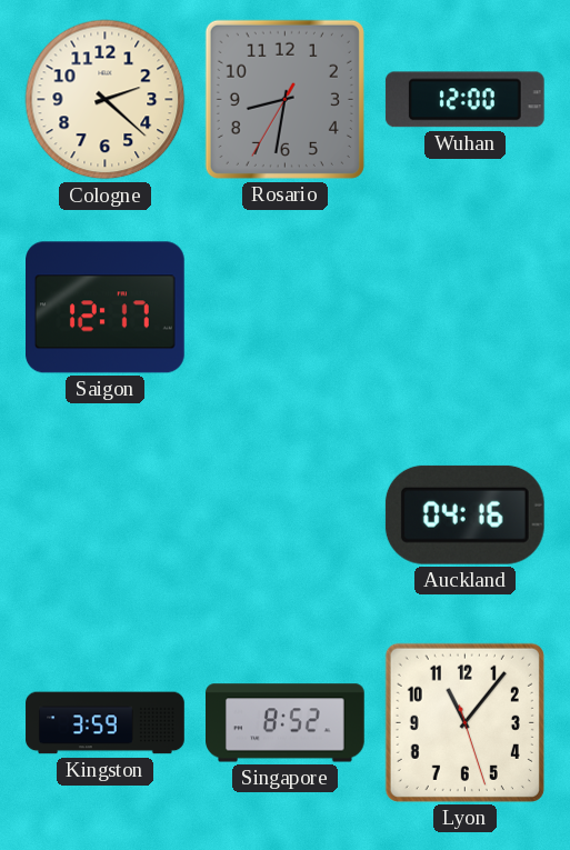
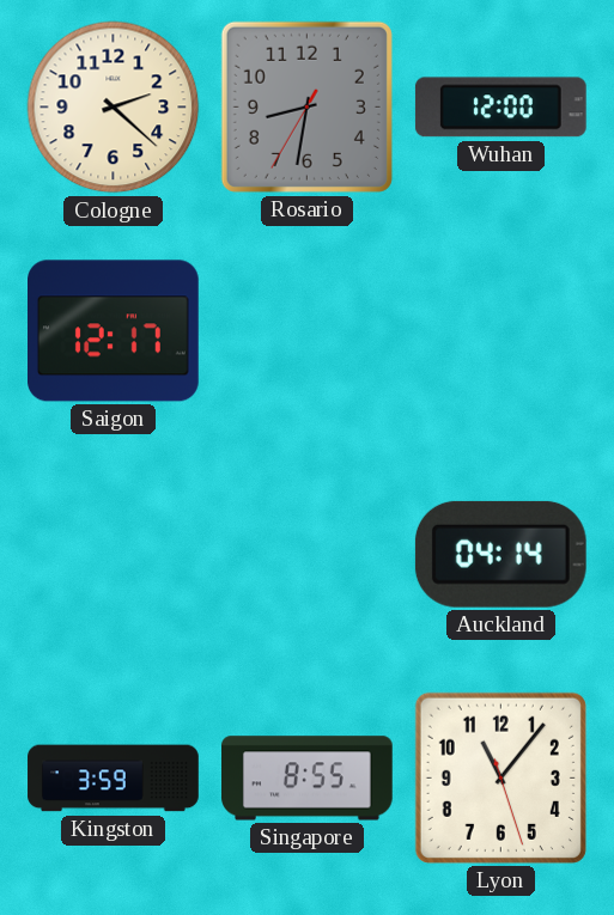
Auckland: 04:16 -> 04:14 (500, 554)
Singapore: 8:52 -> 8:55 (308, 779)
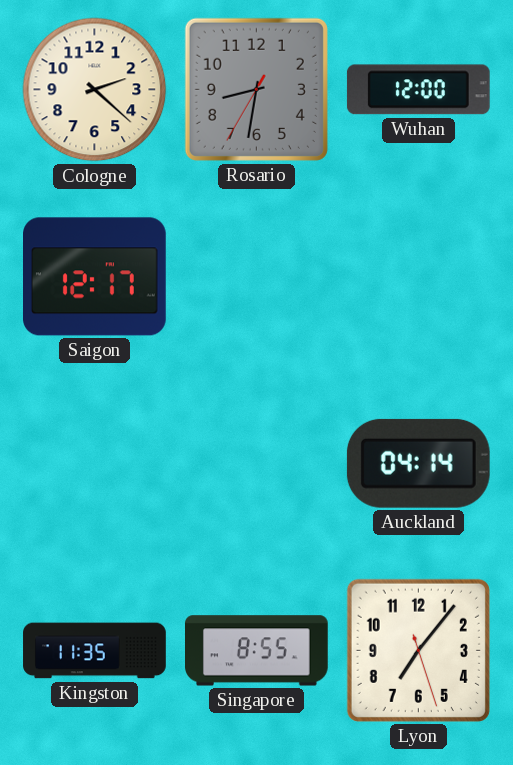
Kingston: 3:59 -> 11:35 (95, 651)
Lyon: 11:06 -> 7:06 (418, 650)
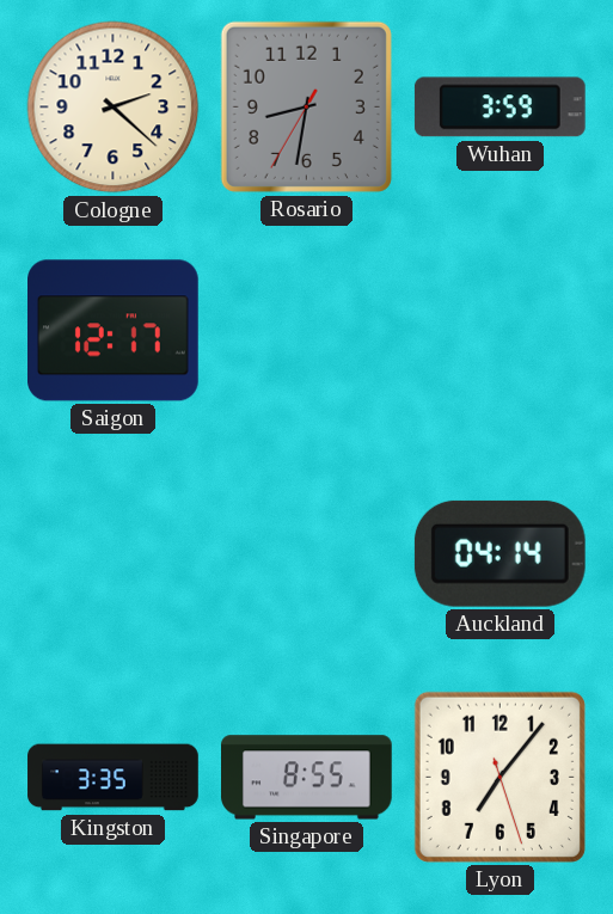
Wuhan: 12:00 -> 3:59 (499, 108)
Kingston: 11:35 -> 3:35 (114, 778)
